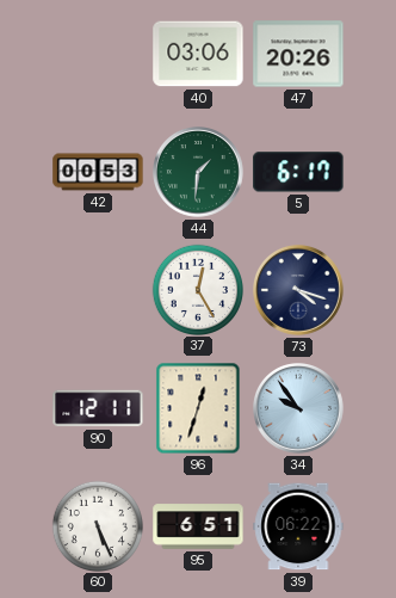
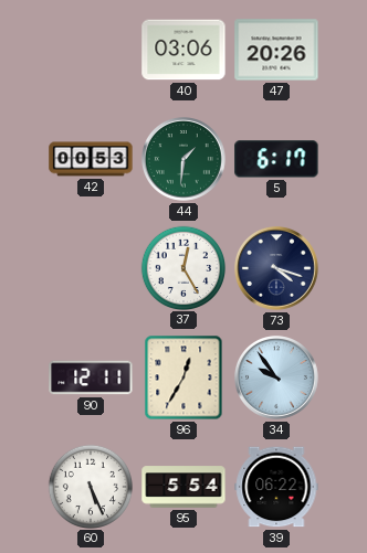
96: 12:33 -> 12:35 (183, 377)
95: 6:51 -> 5:54 (183, 487)
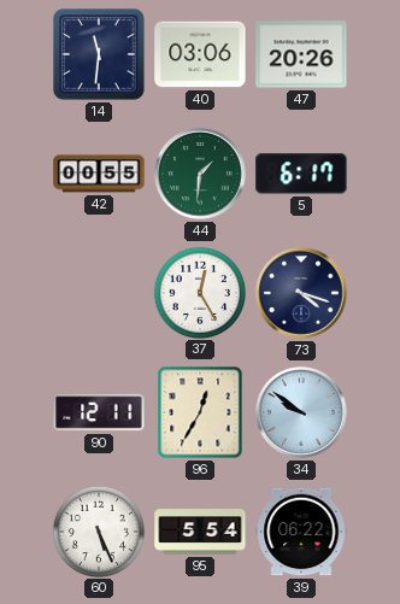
14: none -> 11:31 (99, 54)
42: 00:53 -> 00:55 (99, 174)
34: 9:54 -> 9:51 (302, 414)
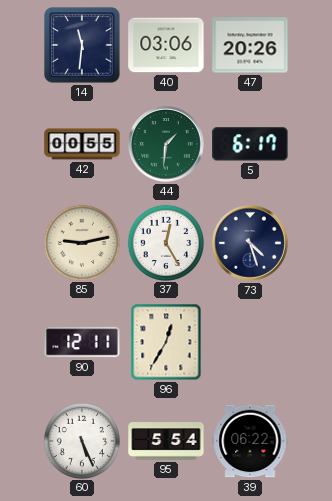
85: none -> 9:13 (81, 242)
73: 4:18 -> 4:27 (251, 244)
34: 9:51 -> none (302, 414)
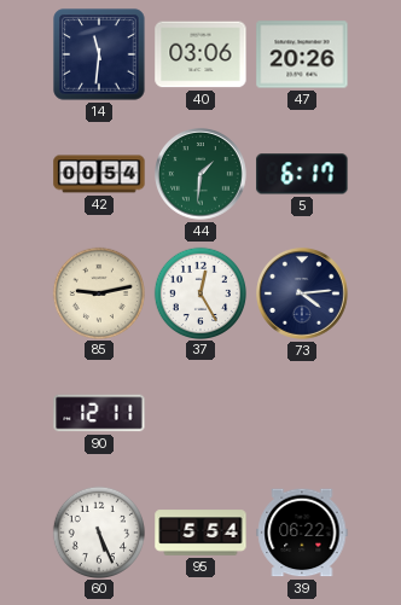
42: 00:55 -> 00:54 (99, 174)
73: 4:27 -> 4:14 (303, 295)
96: 12:35 -> none (166, 342)
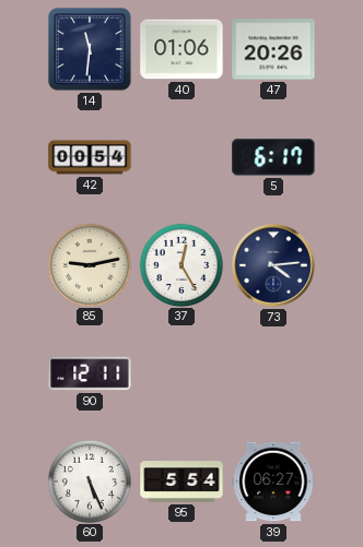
40: 03:06 -> 01:06 (181, 49)
44: 1:31 -> none (202, 175)
39: 06:22 -> 06:27 (273, 481)
